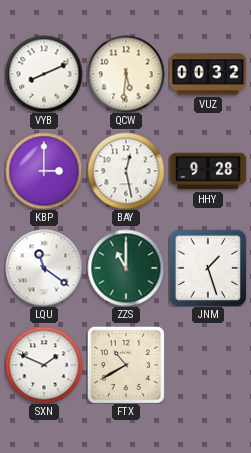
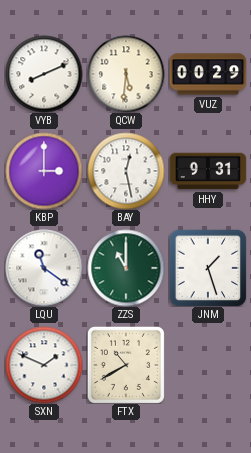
VUZ: 00:32 -> 00:29 (208, 74)
HHY: 9:28 -> 9:31 (208, 171)
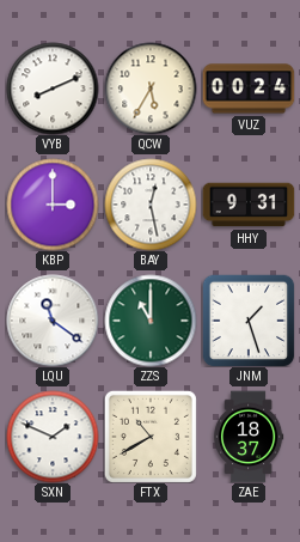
QCW: 5:31 -> 5:35 (151, 89)
VUZ: 00:29 -> 00:24 (249, 89)
ZAE: none -> 18:37 (249, 437)
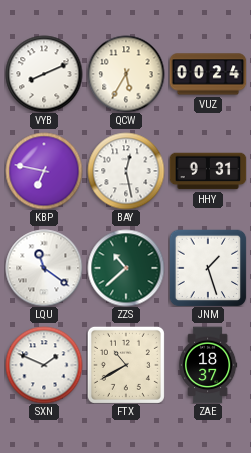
KBP: 3:00 -> 6:47 (44, 171)
ZZS: 11:00 -> 10:38 (126, 268)
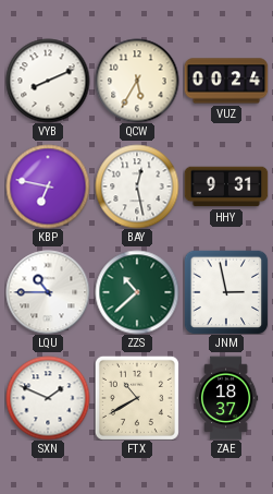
LQU: 11:21 -> 10:45 (48, 292)
JNM: 1:27 -> 2:58 (226, 292)
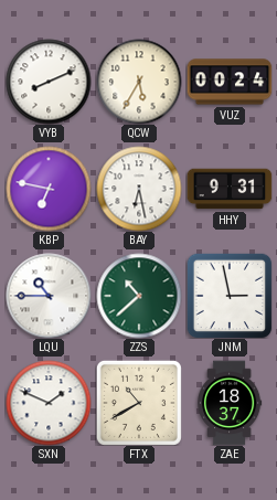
BAY: 12:28 -> 6:28 (139, 189)
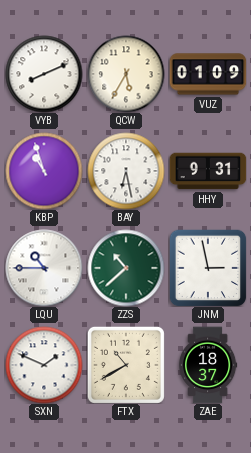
VUZ: 00:24 -> 01:09 (208, 74)
KBP: 6:47 -> 10:57 (44, 171)
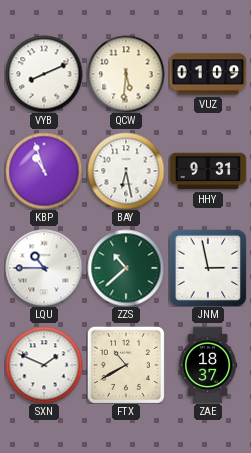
QCW: 5:35 -> 5:31 (126, 74)
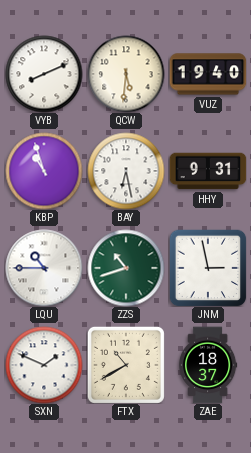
VUZ: 01:09 -> 19:40 (208, 74)
ZZS: 10:38 -> 10:42 (126, 268)
